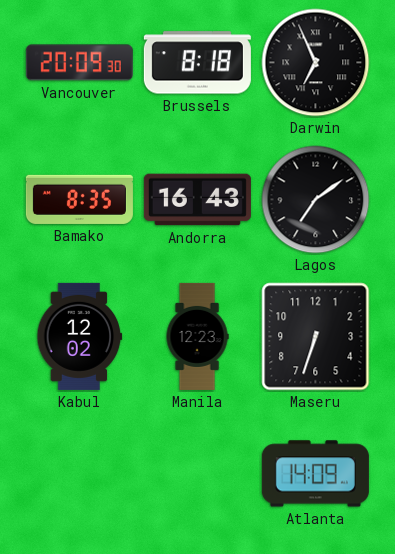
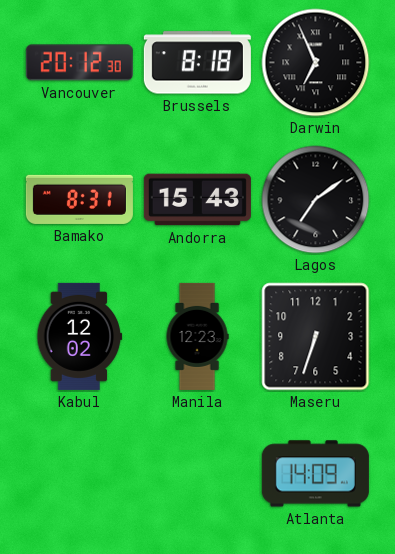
Vancouver: 20:09 -> 20:12 (79, 63)
Bamako: 8:35 -> 8:31 (79, 199)
Andorra: 16:43 -> 15:43 (197, 200)
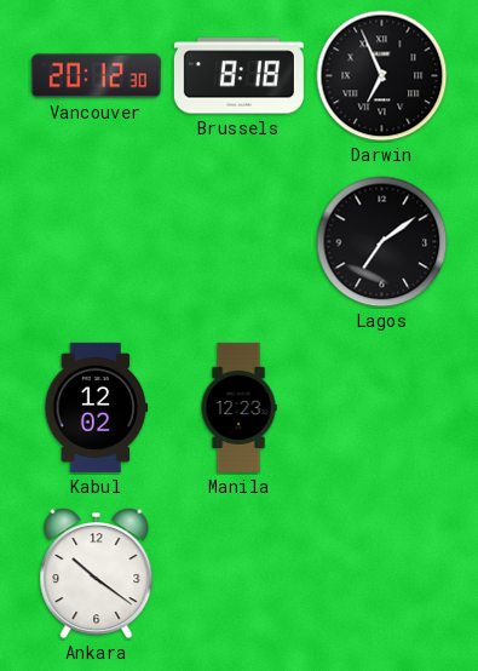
Bamako: 8:31 -> none (79, 199)
Andorra: 15:43 -> none (197, 200)
Maseru: 6:33 -> none (316, 337)
Ankara: none -> 10:21 (97, 574)
Atlanta: 14:09 -> none (315, 474)
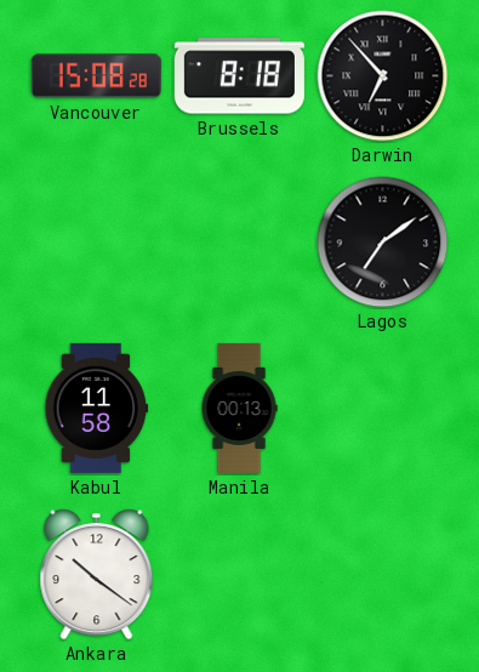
Vancouver: 20:12 -> 15:08 (96, 76)
Darwin: 6:56 -> 6:53 (383, 76)
Kabul: 12:02 -> 11:58 (97, 408)
Manila: 12:23 -> 00:13 (239, 408)
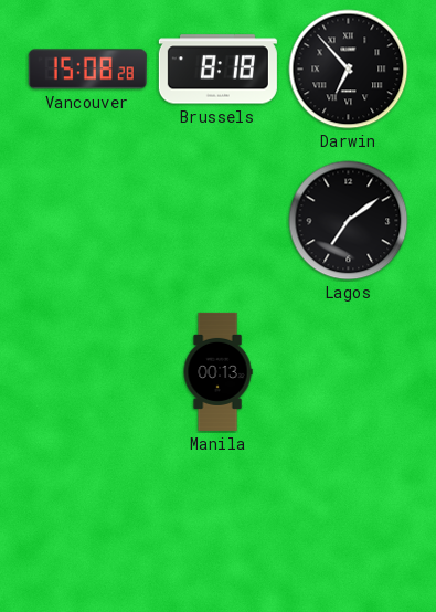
Kabul: 11:58 -> none (97, 408)
Ankara: 10:21 -> none (97, 575)
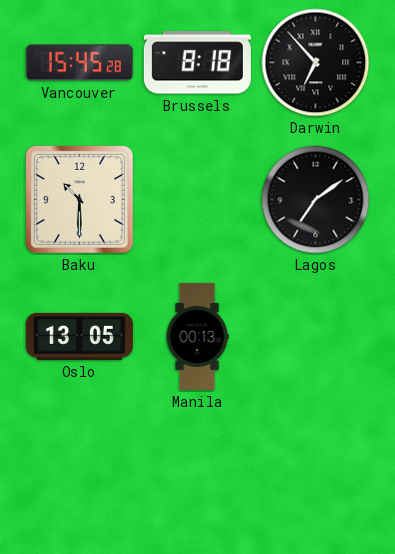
Vancouver: 15:08 -> 15:45 (79, 63)
Baku: none -> 10:30 (79, 199)
Oslo: none -> 13:05 (79, 336)
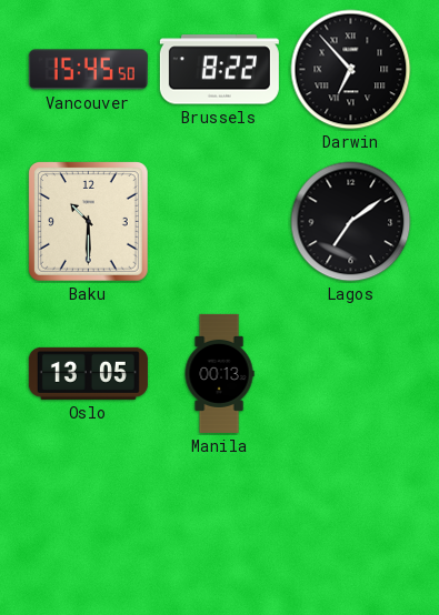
Vancouver: 15:45:28 -> 15:45:50 (88, 70)
Brussels: 8:18 -> 8:22 (219, 70)
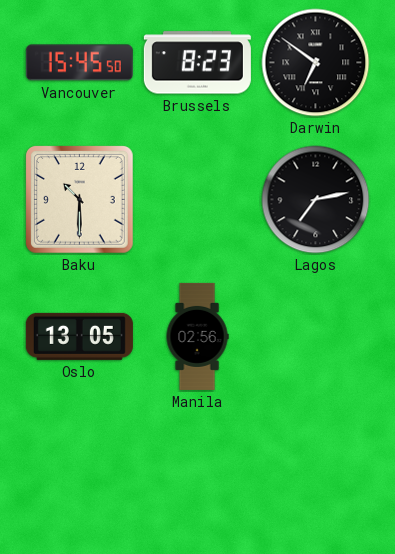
Brussels: 8:22 -> 8:23 (197, 63)
Darwin: 6:53 -> 6:51 (316, 63)
Lagos: 7:09 -> 7:13 (316, 200)
Manila: 00:13 -> 02:56 (197, 336)
